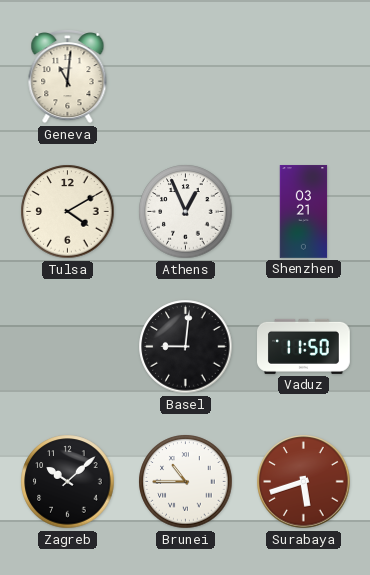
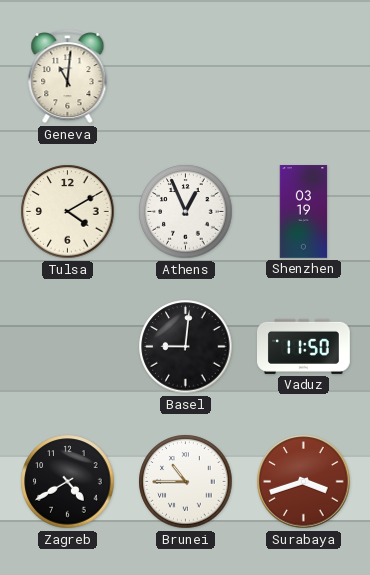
Shenzhen: 03:21 -> 03:19 (304, 212)
Zagreb: 10:08 -> 4:40 (68, 482)
Surabaya: 5:42 -> 3:42 (304, 482)
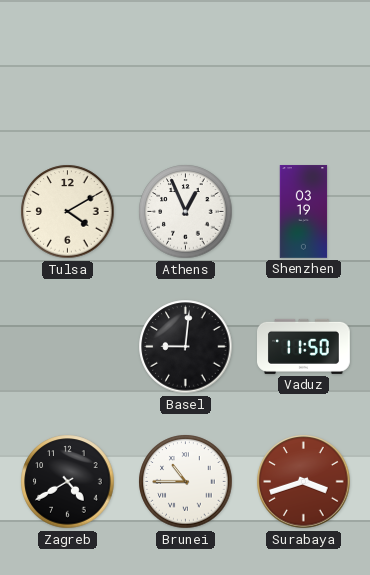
Geneva: 11:01 -> none (68, 77)
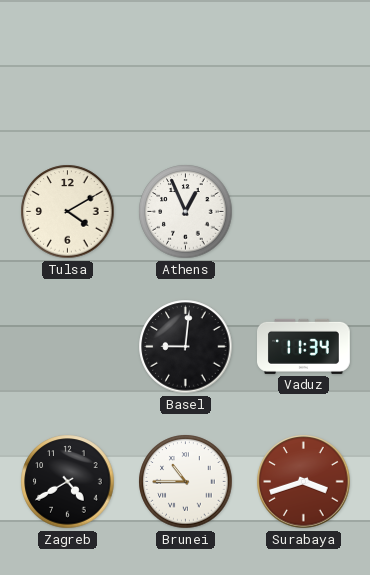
Shenzhen: 03:19 -> none (304, 212)
Vaduz: 11:50 -> 11:34 (304, 346)
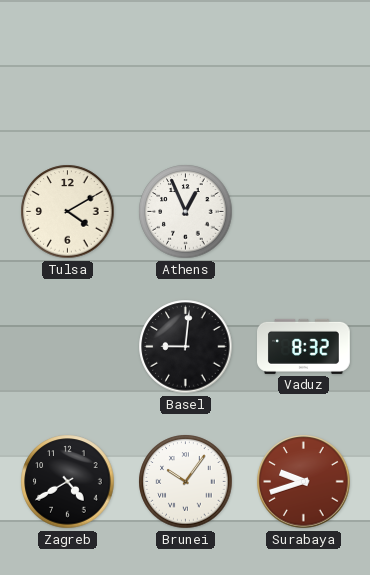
Vaduz: 11:34 -> 8:32 (304, 346)
Brunei: 10:45 -> 10:06 (186, 482)
Surabaya: 3:42 -> 9:42 (304, 482)
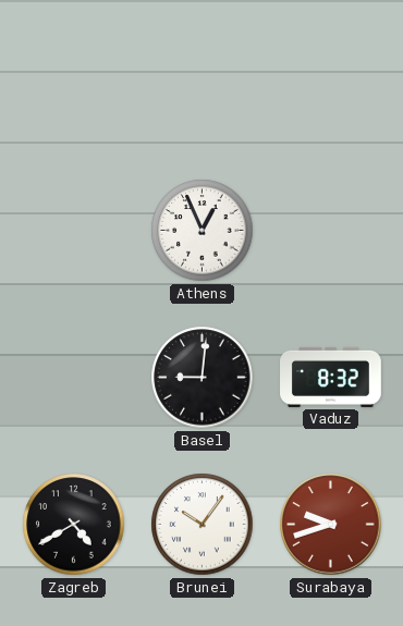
Tulsa: 4:10 -> none (68, 212)
